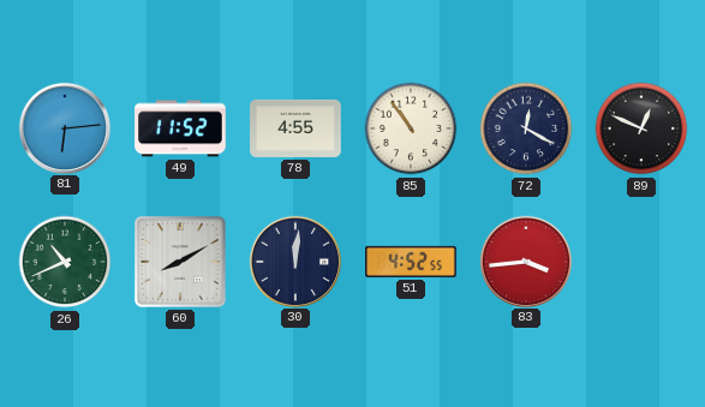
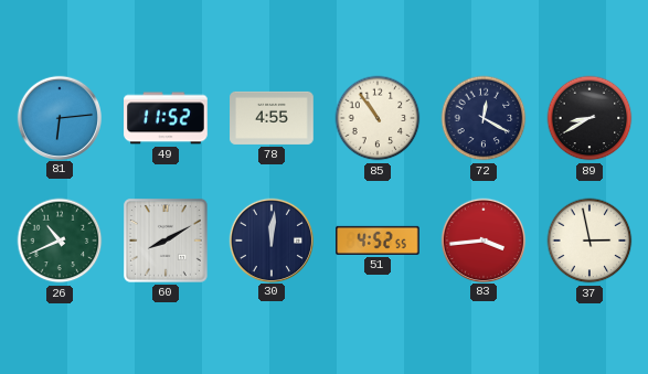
89: 12:49 -> 8:40 (589, 118)
37: none -> 2:58 (589, 241)
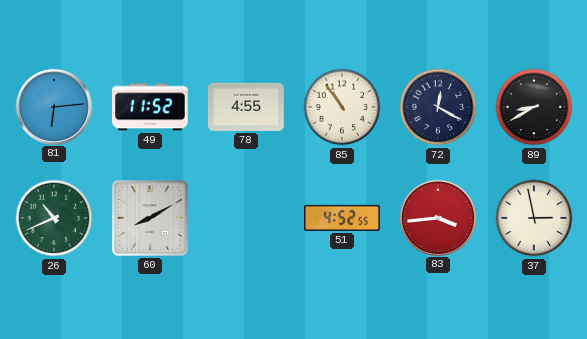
30: 12:01 -> none (270, 239)
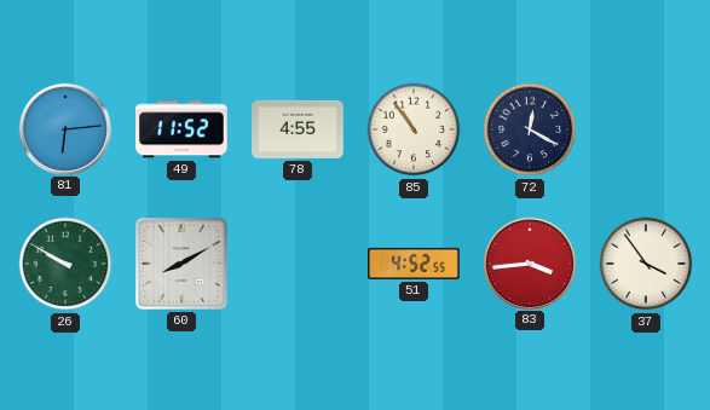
89: 8:40 -> none (534, 107)
26: 10:41 -> 9:50 (65, 264)
37: 2:58 -> 3:54 (646, 264)
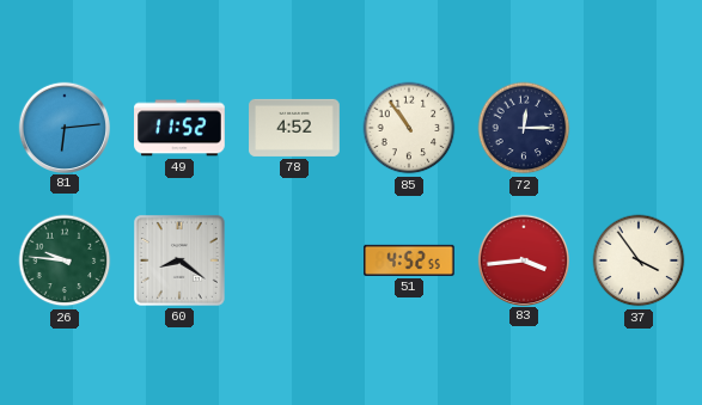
78: 4:55 -> 4:52 (294, 128)
72: 12:20 -> 12:15 (524, 128)
26: 9:50 -> 9:46 (65, 260)
60: 8:10 -> 8:21 (181, 262)
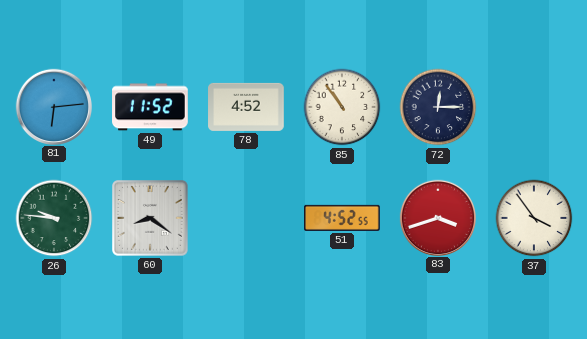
83: 3:44 -> 3:42 (437, 217)
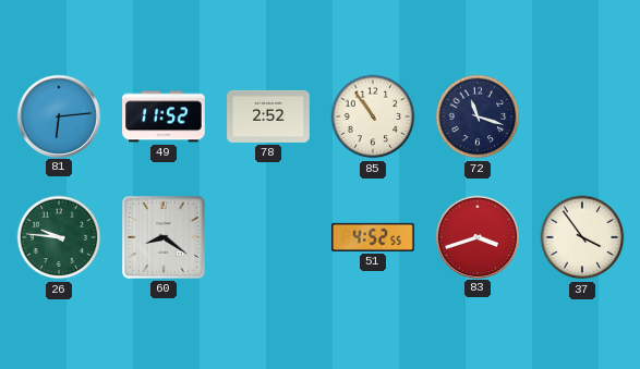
78: 4:52 -> 2:52 (268, 116)
72: 12:15 -> 11:18 (478, 116)
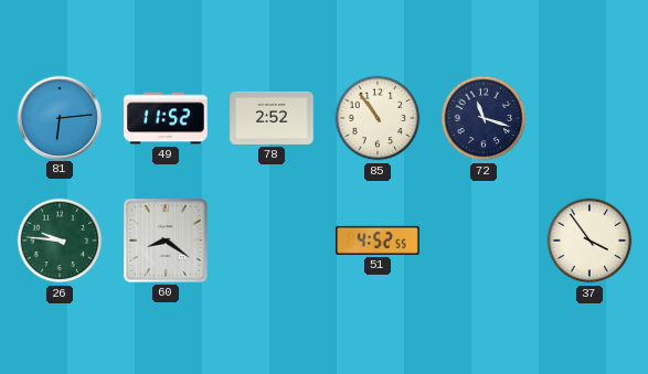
83: 3:42 -> none (476, 236)
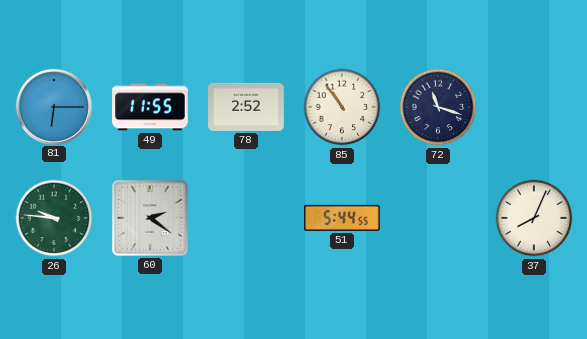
81: 6:14 -> 6:15 (53, 106)
49: 11:52 -> 11:55 (150, 107)
60: 8:21 -> 2:21 (151, 219)
51: 4:52 -> 5:44 (342, 218)
37: 3:54 -> 8:04 (534, 218)
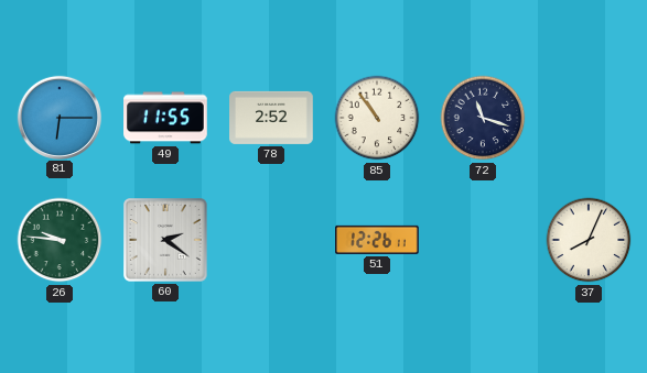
51: 5:44 -> 12:26 (377, 240)
